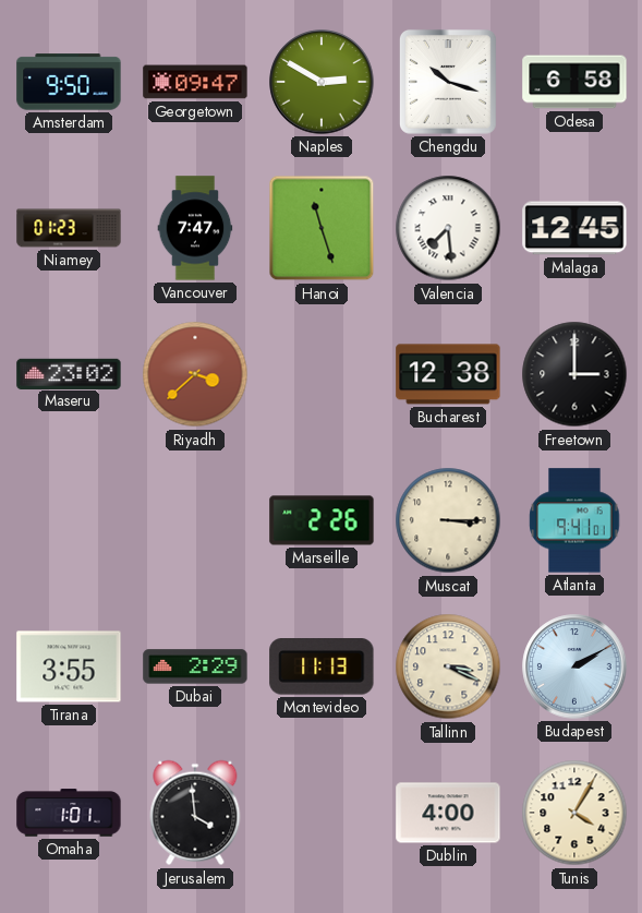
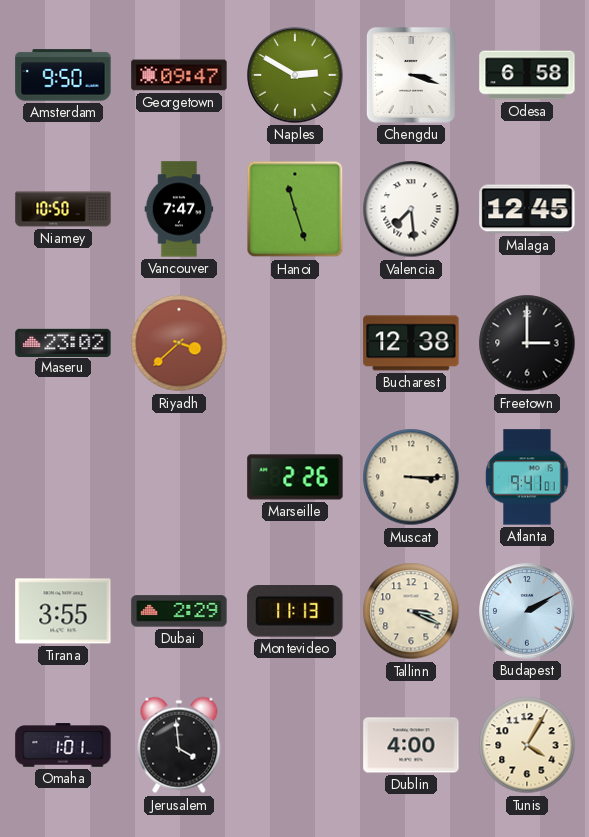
Chengdu: 10:18 -> 3:18 (411, 75)
Niamey: 01:23 -> 10:50 (63, 209)
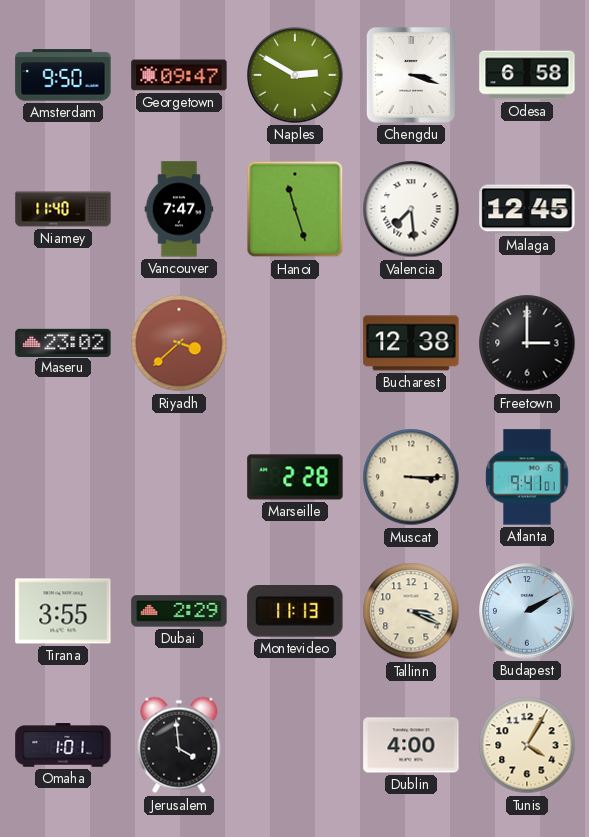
Niamey: 10:50 -> 11:40 (63, 209)
Marseille: 2:26 -> 2:28 (295, 477)
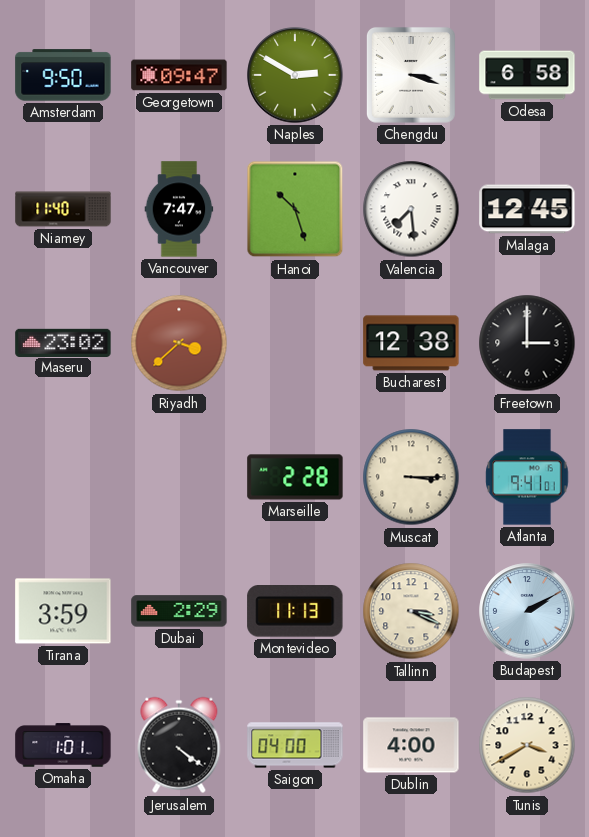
Hanoi: 11:27 -> 10:27 (295, 209)
Tirana: 3:55 -> 3:59 (63, 611)
Jerusalem: 3:59 -> 4:21 (179, 745)
Saigon: none -> 04:00 (295, 745)
Tunis: 4:05 -> 3:40 (527, 745)
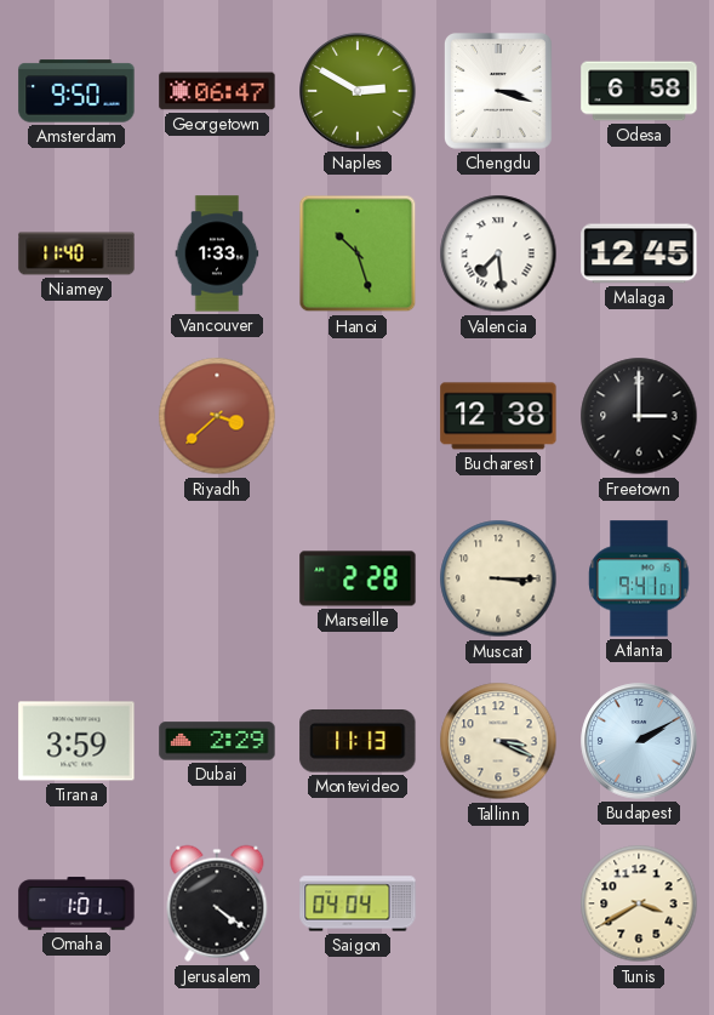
Georgetown: 09:47 -> 06:47 (217, 91)
Vancouver: 7:47 -> 1:33 (217, 253)
Maseru: 23:02 -> none (63, 342)
Saigon: 04:00 -> 04:04 (358, 903)
Dublin: 4:00 -> none (411, 745)
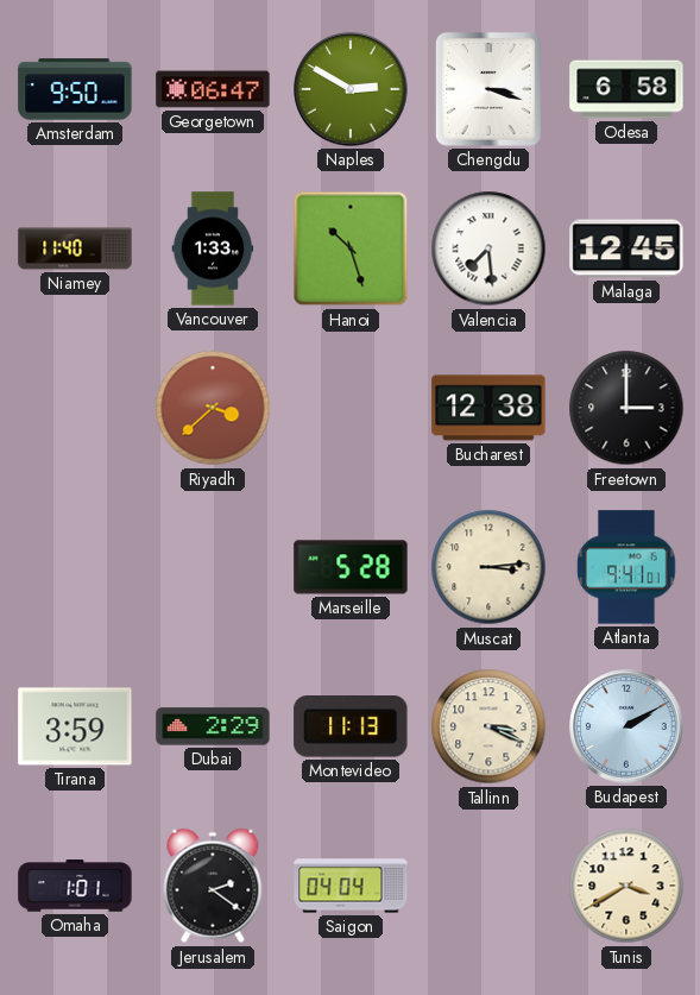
Marseille: 2:28 -> 5:28 (351, 567)
Muscat: 3:15 -> 3:14 (488, 567)
Jerusalem: 4:21 -> 2:21 (213, 886)
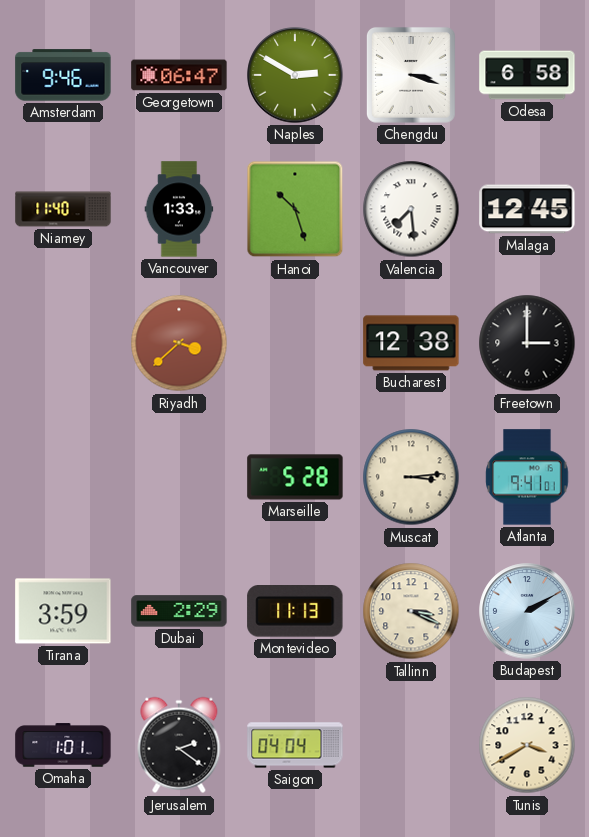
Amsterdam: 9:50 -> 9:46 (63, 75)
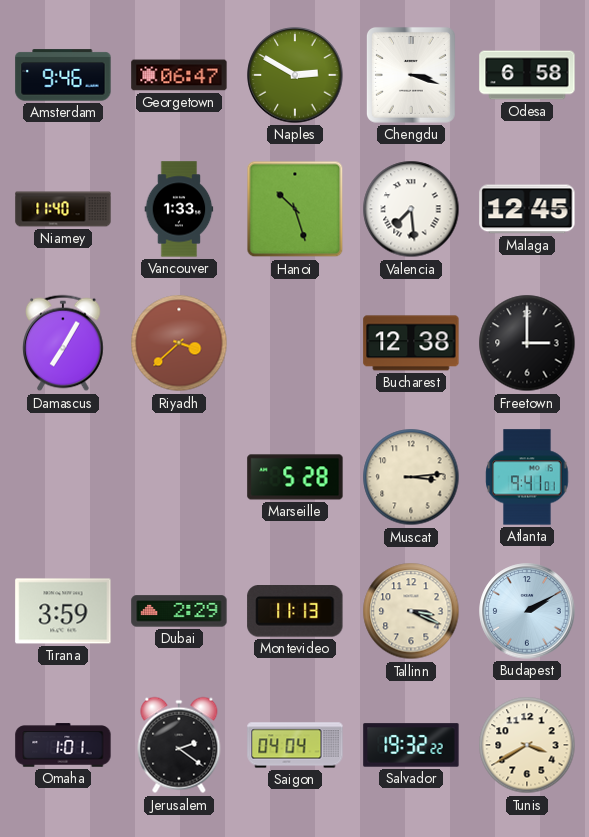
Damascus: none -> 7:05 (63, 343)
Salvador: none -> 19:32 (411, 745)
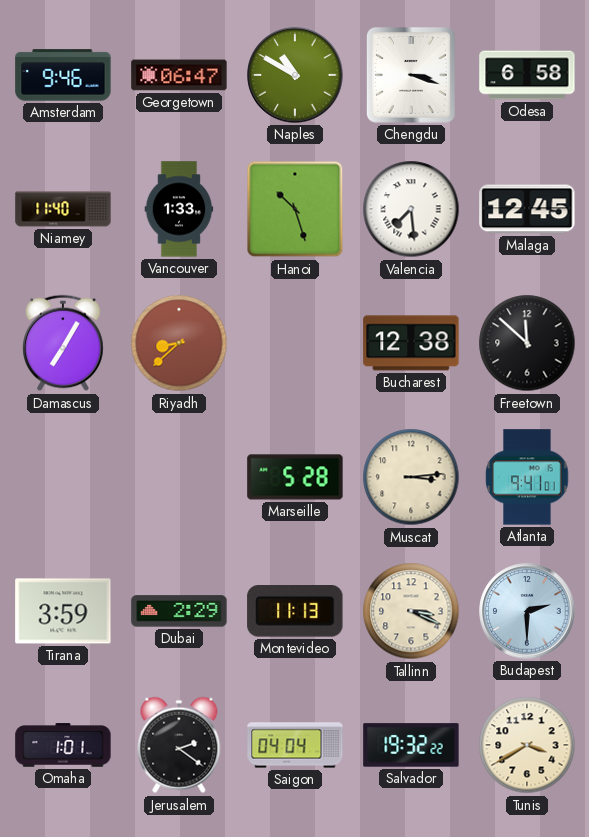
Naples: 2:50 -> 10:50 (295, 75)
Riyadh: 3:38 -> 8:38 (179, 343)
Freetown: 3:00 -> 11:52 (527, 343)
Budapest: 2:10 -> 2:30 (527, 611)
